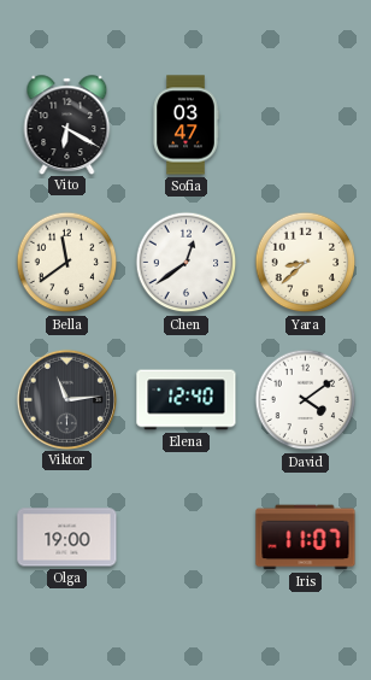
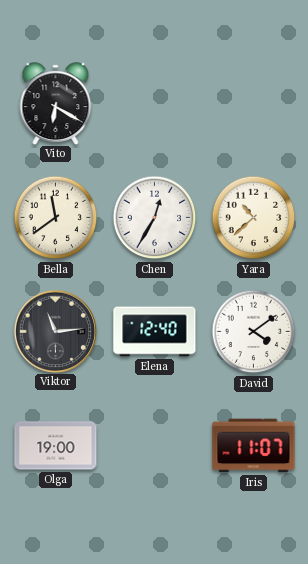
Sofia: 03:47 -> none (185, 125)
Chen: 12:39 -> 12:35 (155, 218)
Yara: 8:38 -> 10:38 (254, 218)
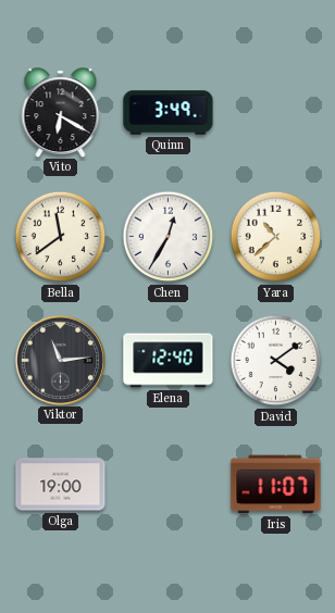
Quinn: none -> 3:49 (169, 113)
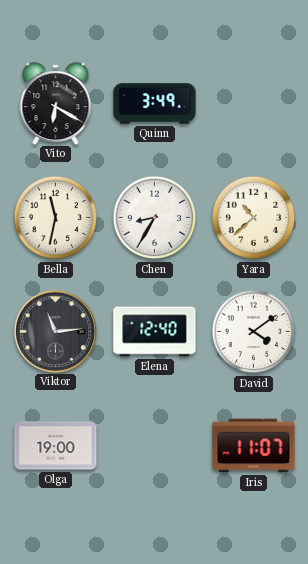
Bella: 11:39 -> 11:32 (56, 218)
Chen: 12:35 -> 8:35 (155, 218)
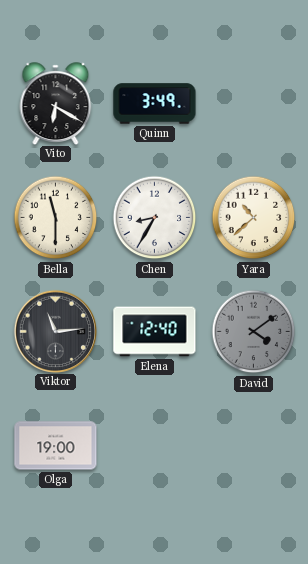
Bella: 11:32 -> 11:30 (56, 218)
David dial: white -> grey (254, 332)
Iris: 11:07 -> none (254, 446)
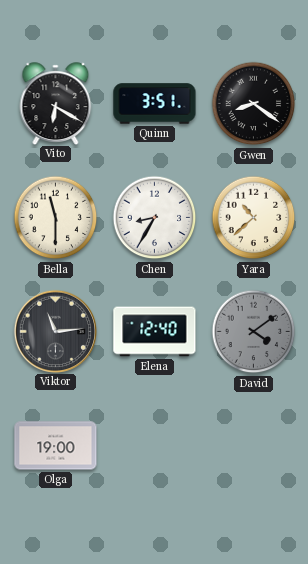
Quinn: 3:49 -> 3:51 (155, 104)
Gwen: none -> 8:21 (254, 104)
